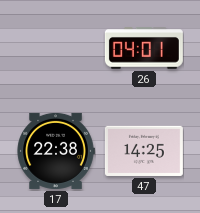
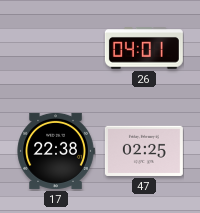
47: 14:25 -> 02:25 (144, 151)
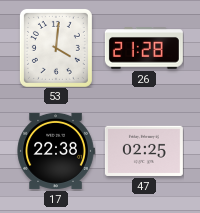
53: none -> 4:01 (56, 48)
26: 04:01 -> 21:28 (144, 48)
